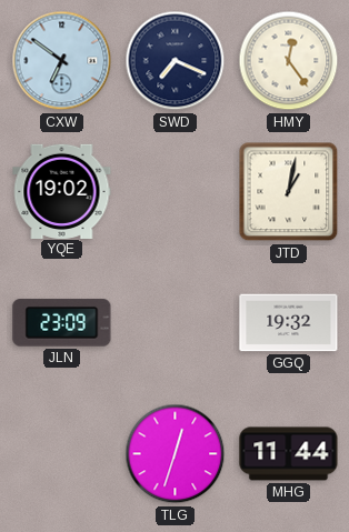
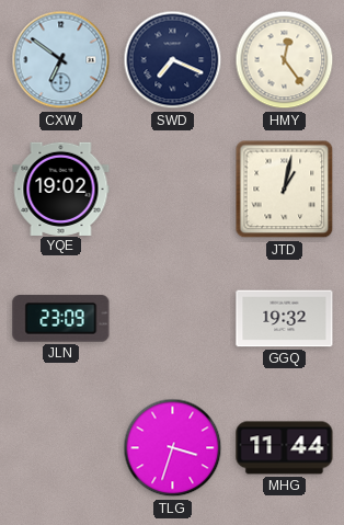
TLG: 12:33 -> 3:33 (173, 448)
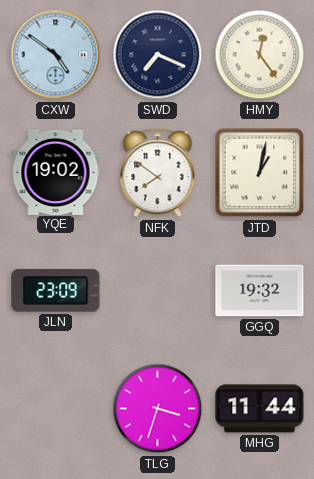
CXW: 6:51 -> 4:51 (56, 55)
NFK: none -> 7:51 (158, 173)
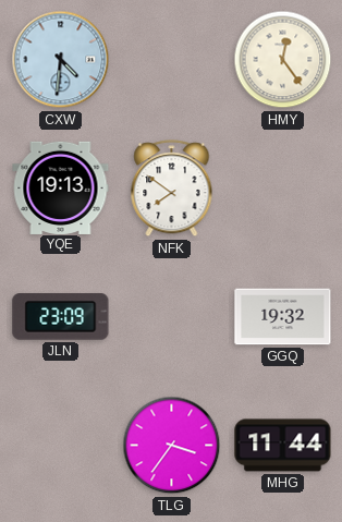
CXW: 4:51 -> 4:31 (61, 60)
SWD: 7:19 -> none (158, 55)
YQE: 19:02 -> 19:13 (61, 187)
JTD: 1:02 -> none (260, 173)
TLG: 3:33 -> 3:36 (172, 446)
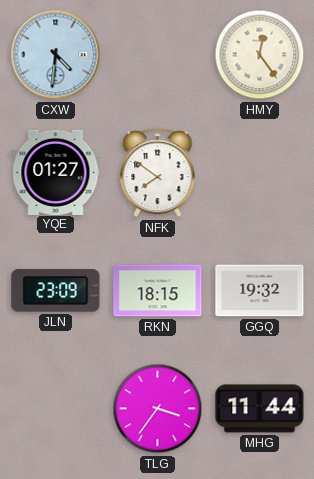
YQE: 19:13 -> 01:27 (56, 172)
RKN: none -> 18:15 (158, 291)
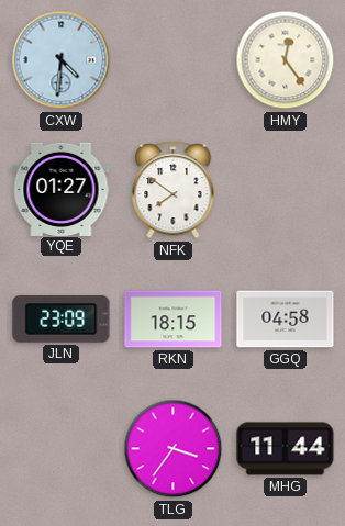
GGQ: 19:32 -> 04:58 (286, 320)
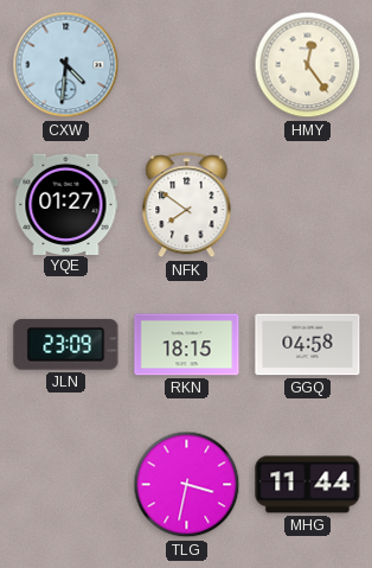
TLG: 3:36 -> 3:32 (187, 485)
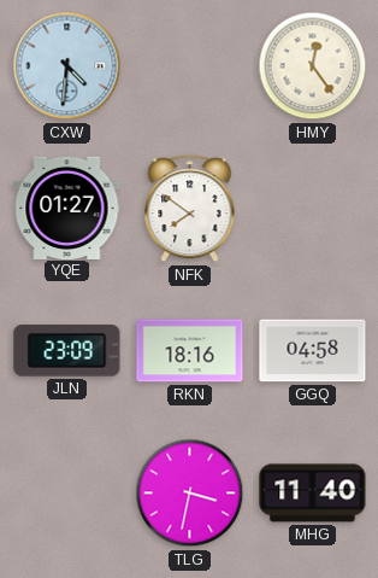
RKN: 18:15 -> 18:16 (190, 351)
MHG: 11:44 -> 11:40 (313, 494)
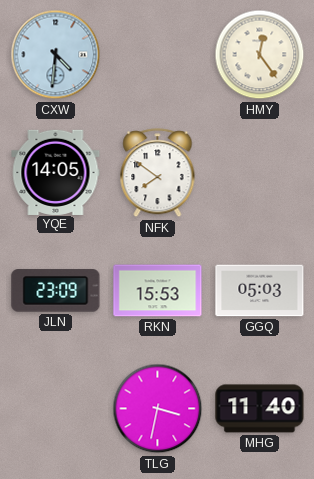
YQE: 01:27 -> 14:05 (56, 172)
RKN: 18:16 -> 15:53 (158, 291)
GGQ: 04:58 -> 05:03 (260, 291)
